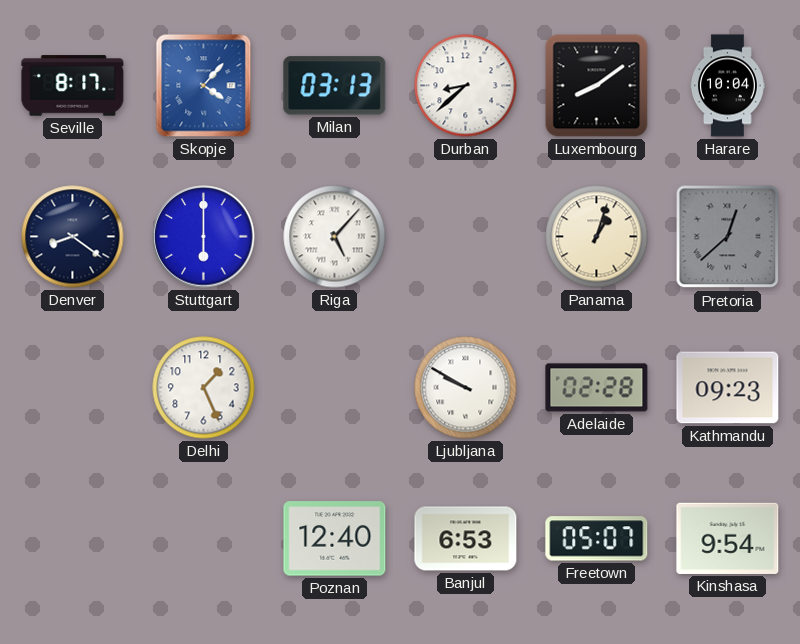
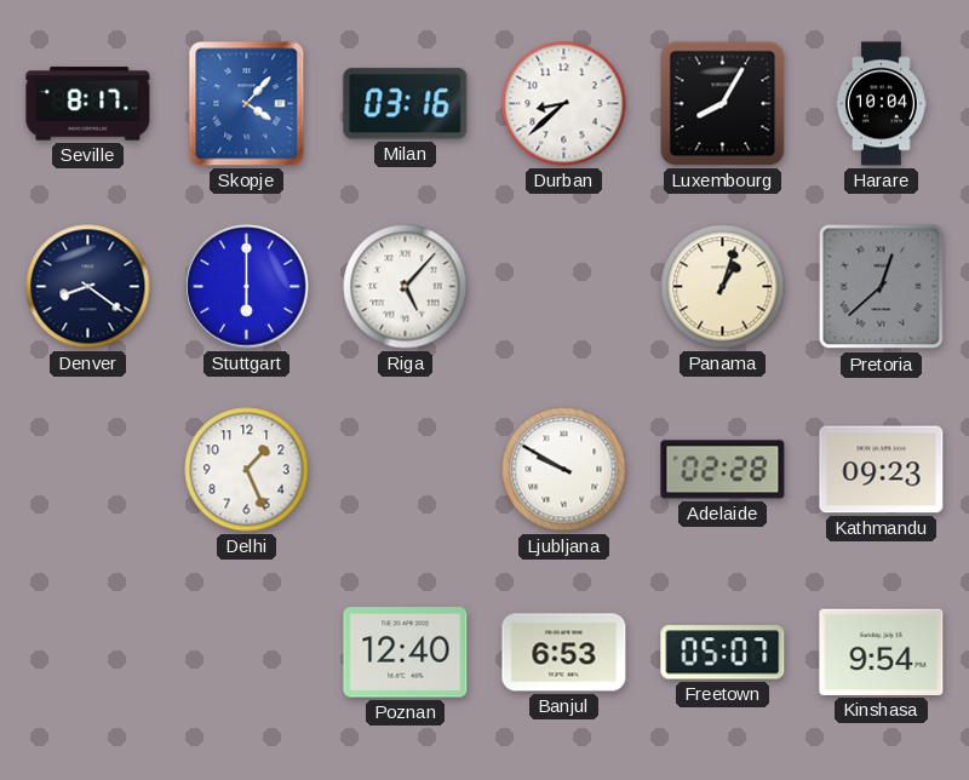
Milan: 03:13 -> 03:16 (406, 104)
Luxembourg: 8:09 -> 8:05 (723, 104)
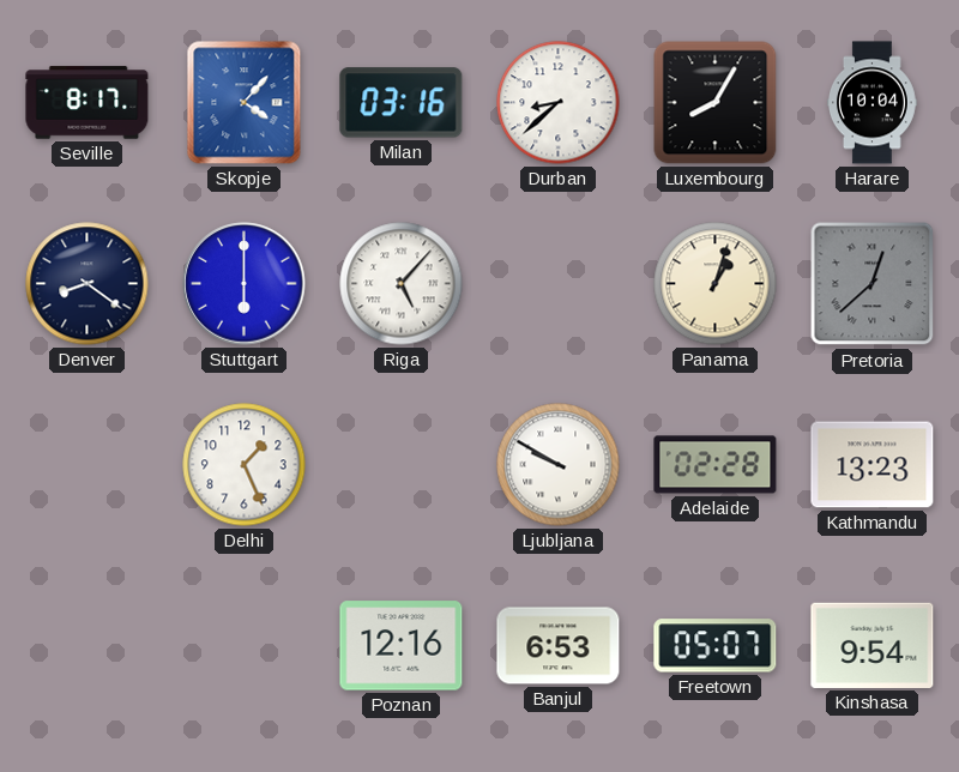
Kathmandu: 09:23 -> 13:23 (873, 465)
Poznan: 12:40 -> 12:16 (402, 646)
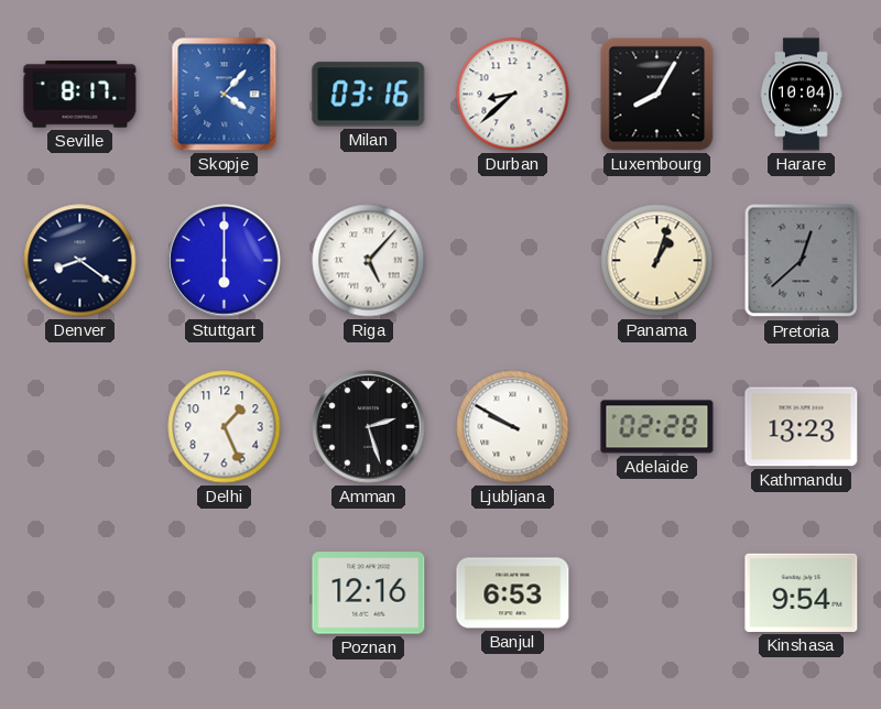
Amman: none -> 2:27 (369, 427)
Freetown: 05:07 -> none (716, 646)
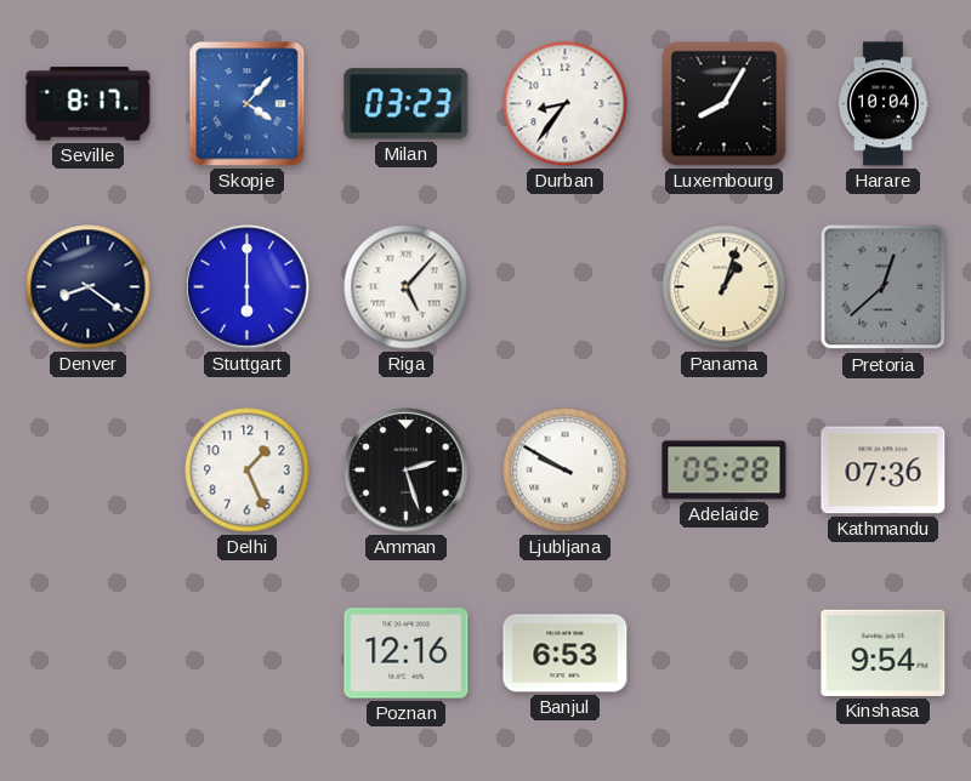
Milan: 03:16 -> 03:23 (407, 104)
Durban: 8:38 -> 8:36 (566, 104)
Adelaide: 02:28 -> 05:28 (725, 471)
Kathmandu: 13:23 -> 07:36 (884, 471)
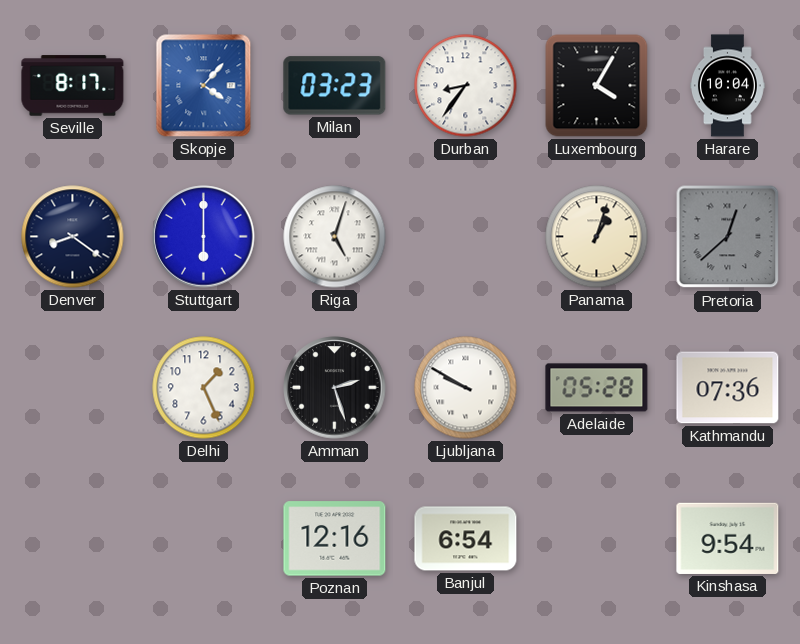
Luxembourg: 8:05 -> 4:05 (597, 86)
Riga: 5:07 -> 5:03 (335, 237)
Banjul: 6:53 -> 6:54 (466, 539)
